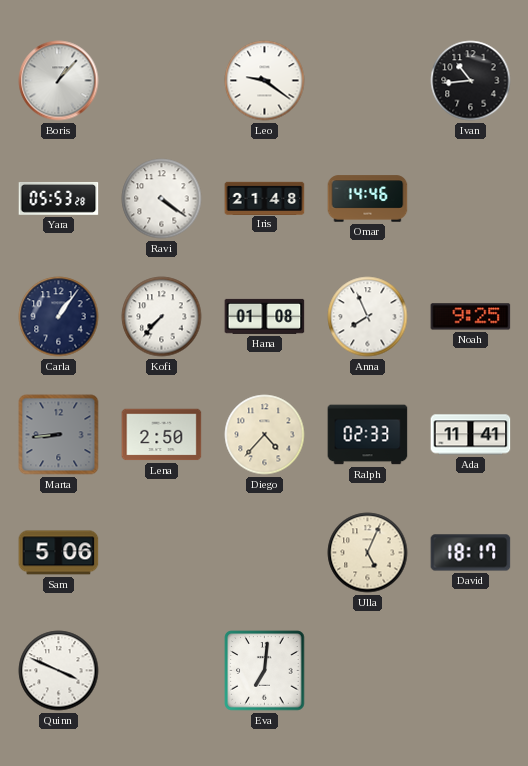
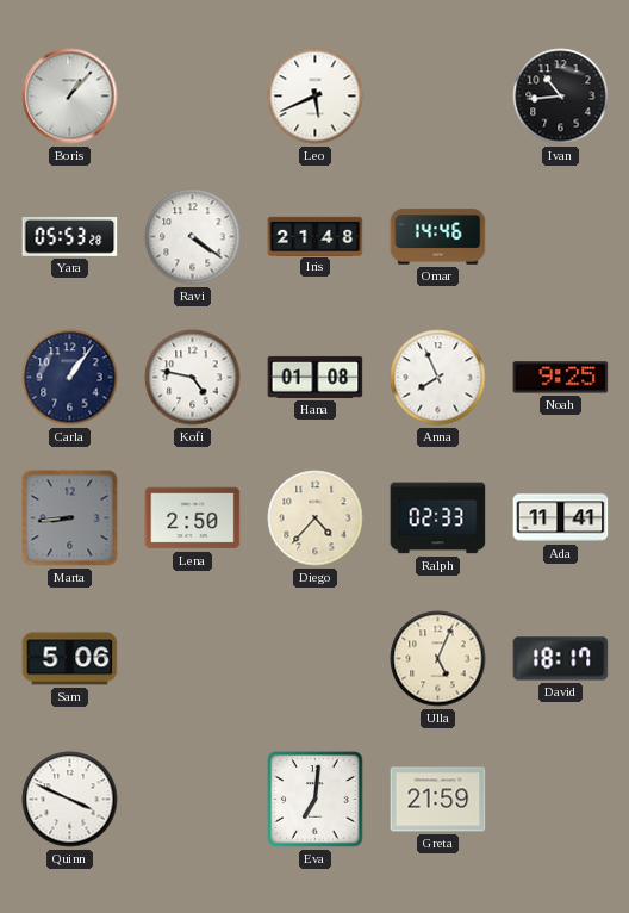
Leo: 9:21 -> 5:41 (316, 97)
Kofi: 7:37 -> 4:47 (193, 378)
Greta: none -> 21:59 (438, 800)
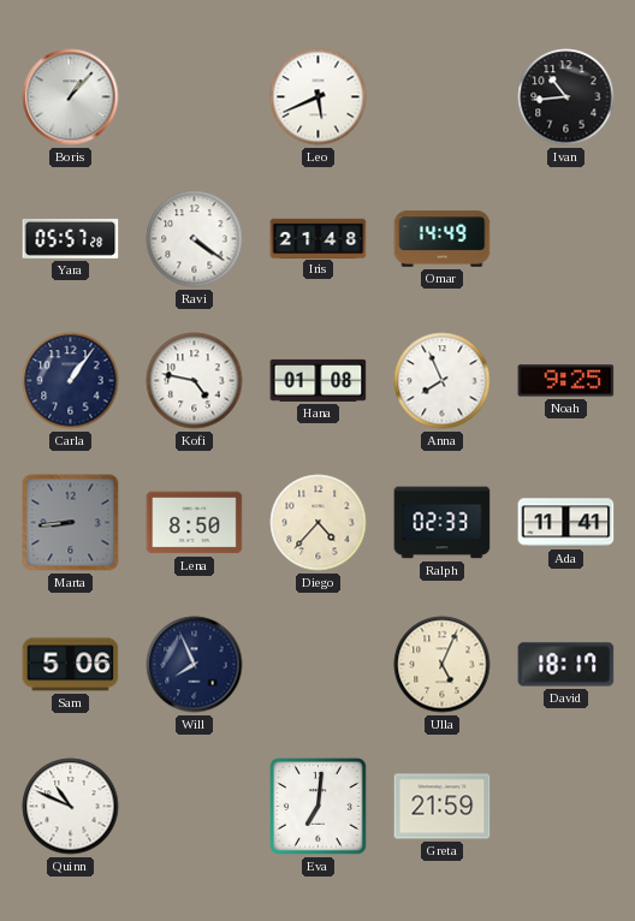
Yara: 05:53 -> 05:57 (71, 238)
Omar: 14:46 -> 14:49 (443, 239)
Lena: 2:50 -> 8:50 (195, 523)
Will: none -> 7:56 (195, 665)
Quinn: 3:49 -> 10:49 (71, 807)
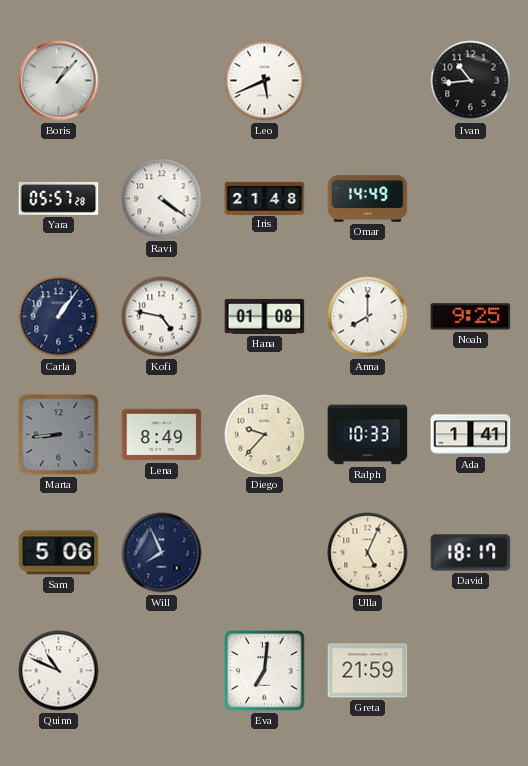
Anna: 7:56 -> 8:00 (368, 317)
Lena: 8:50 -> 8:49 (162, 435)
Diego: 4:37 -> 9:37 (265, 435)
Ralph: 02:33 -> 10:33 (368, 435)
Ada: 11:41 -> 1:41 (471, 435)
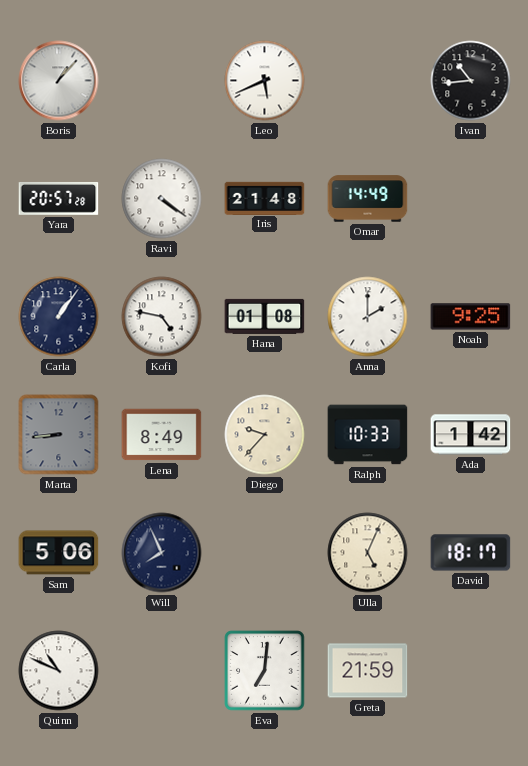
Yara: 05:57 -> 20:57 (59, 198)
Anna: 8:00 -> 2:00 (368, 317)
Ada: 1:41 -> 1:42 (471, 435)
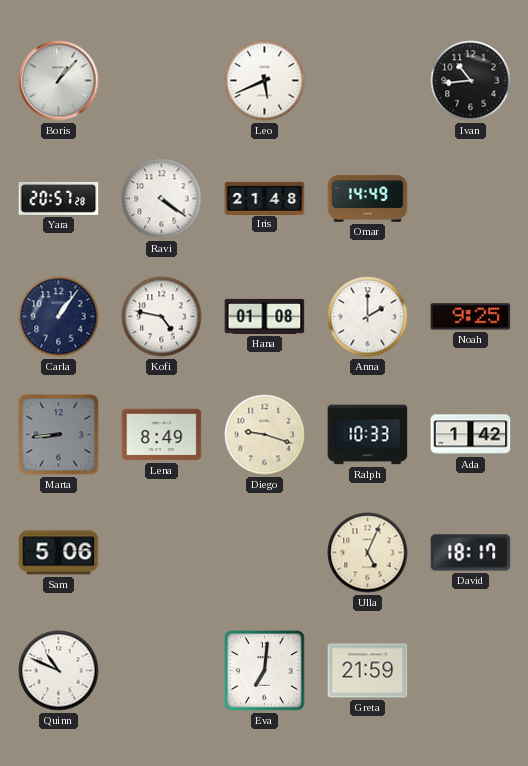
Diego: 9:37 -> 9:18 (265, 435)
Will: 7:56 -> none (162, 553)
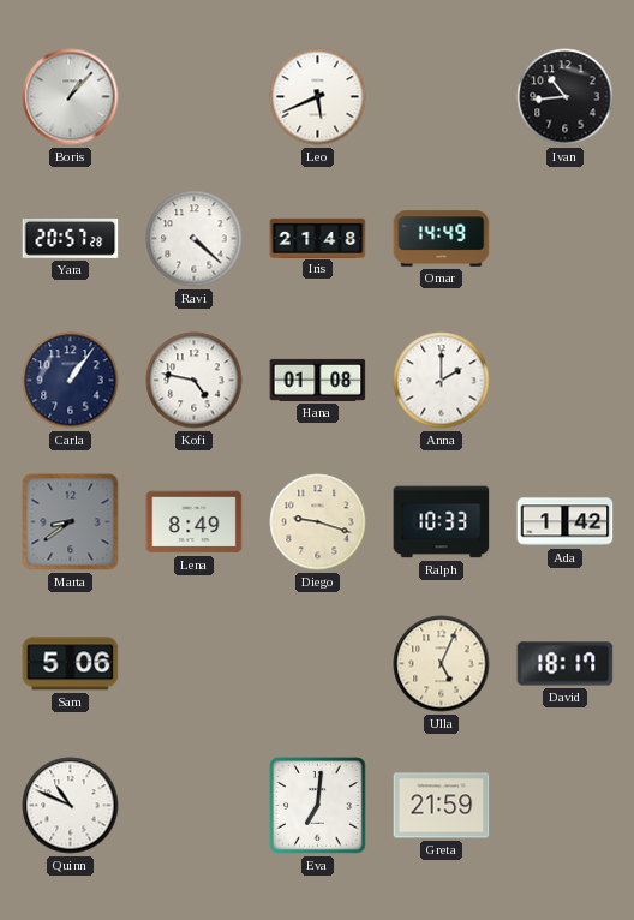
Ravi: 4:21 -> 4:22 (195, 239)
Noah: 9:25 -> none (471, 317)
Marta: 8:44 -> 8:39 (71, 522)
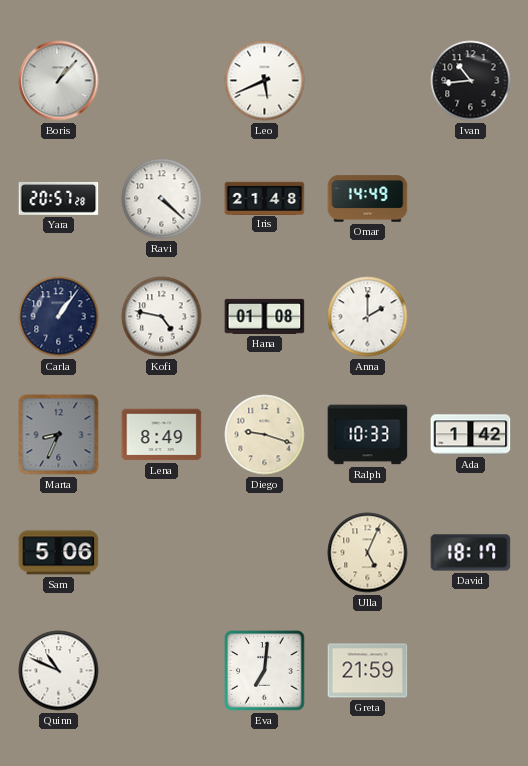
Marta: 8:39 -> 8:34 (59, 435)
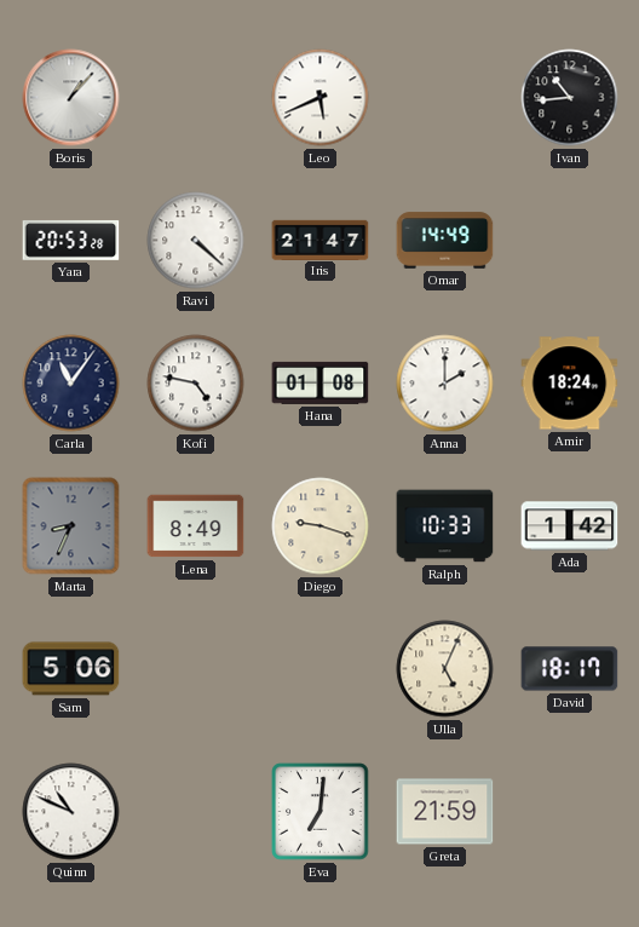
Yara: 20:57 -> 20:53 (71, 240)
Iris: 21:48 -> 21:47 (321, 240)
Carla: 1:06 -> 11:06 (71, 384)
Amir: none -> 18:24 (570, 384)
